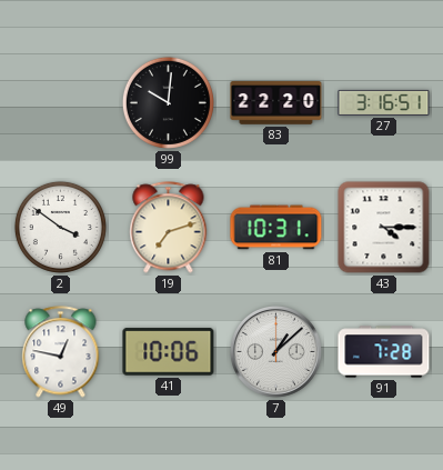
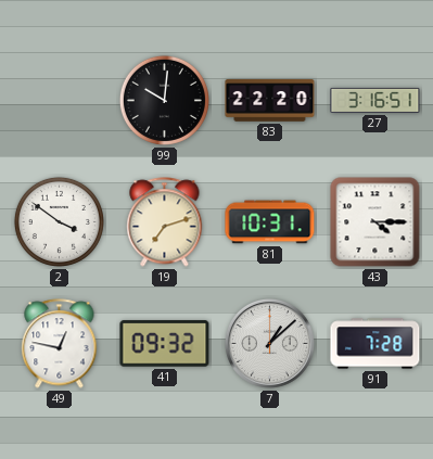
41: 10:06 -> 09:32 (165, 344)
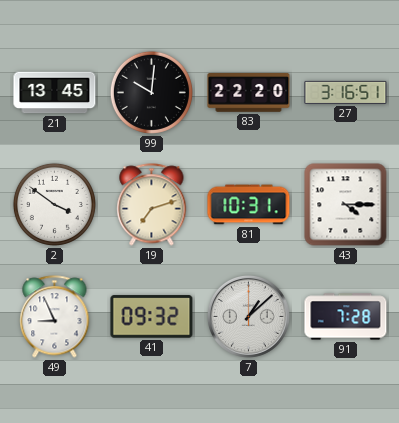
21: none -> 13:45 (55, 93)
49: 12:47 -> 8:56 (55, 317)
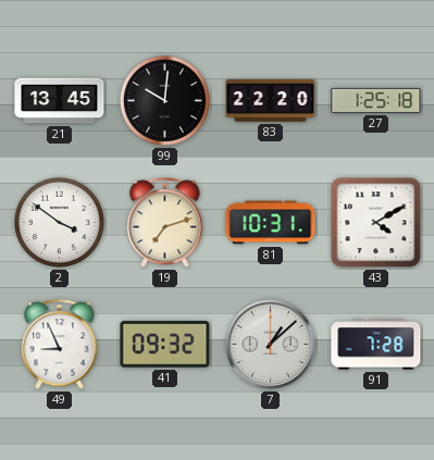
27: 3:16 -> 1:25 (376, 100)
43: 4:15 -> 4:10 (376, 223)
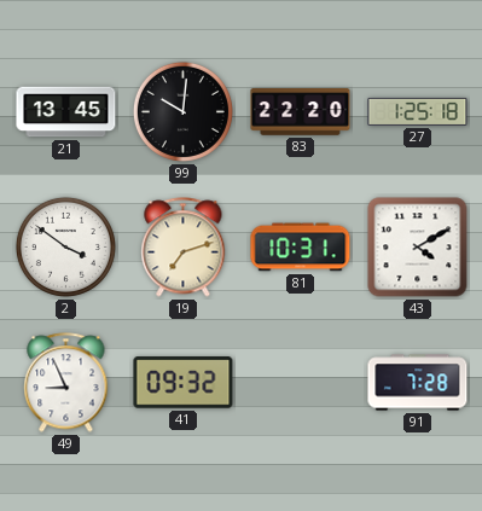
7: 1:08 -> none (270, 344)
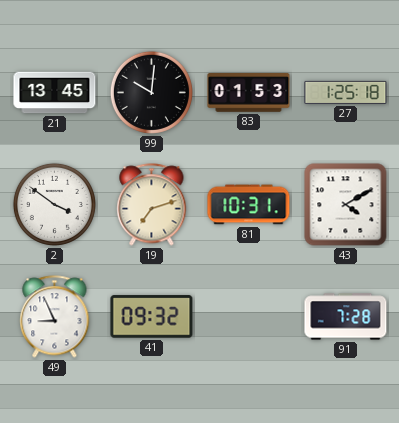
83: 22:20 -> 01:53 (249, 93)
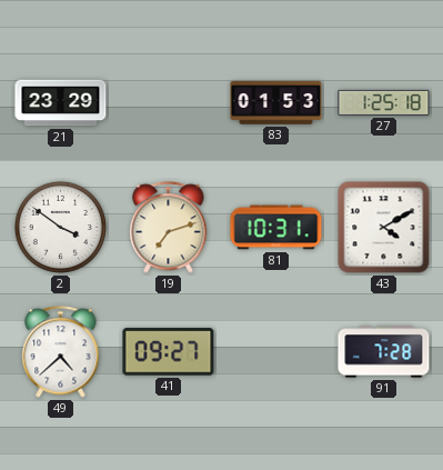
21: 13:45 -> 23:29 (61, 103)
99: 10:01 -> none (151, 92)
49: 8:56 -> 4:38 (61, 352)
41: 09:32 -> 09:27 (169, 352)
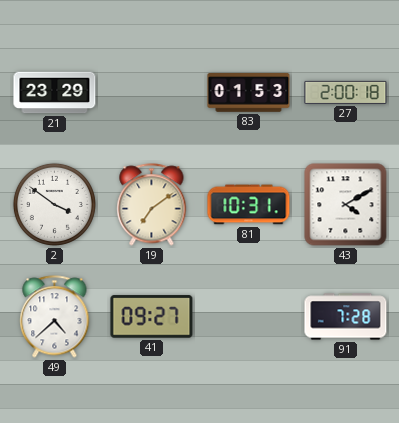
27: 1:25 -> 2:00 (346, 92)
19: 7:12 -> 7:09 (152, 205)
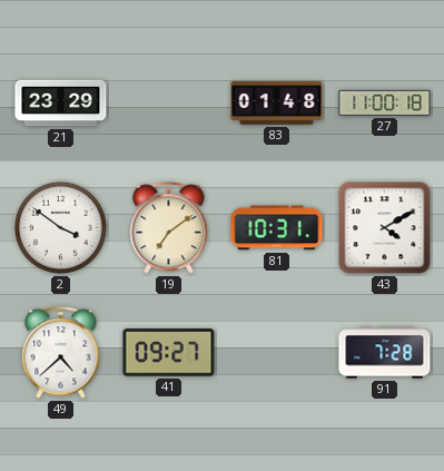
83: 01:53 -> 01:48 (277, 104)
27: 2:00 -> 11:00 (385, 102)
